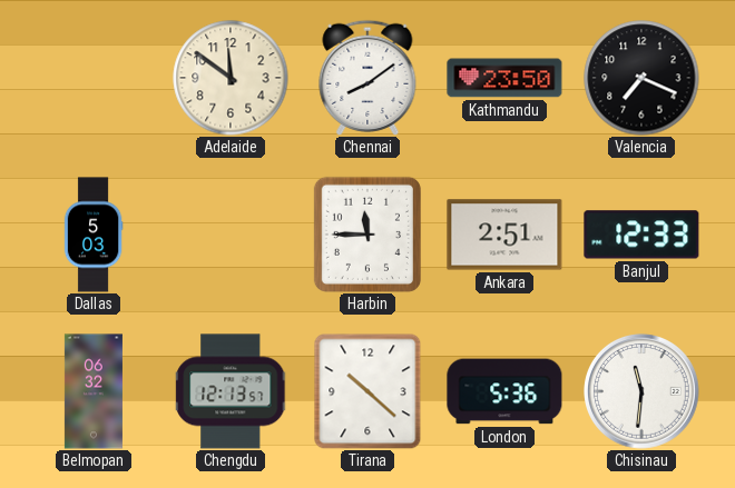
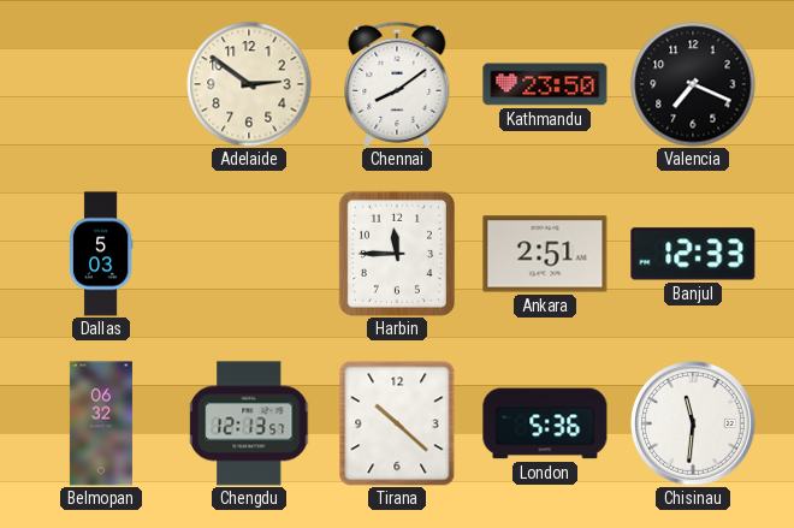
Adelaide: 11:51 -> 2:51 (249, 84)
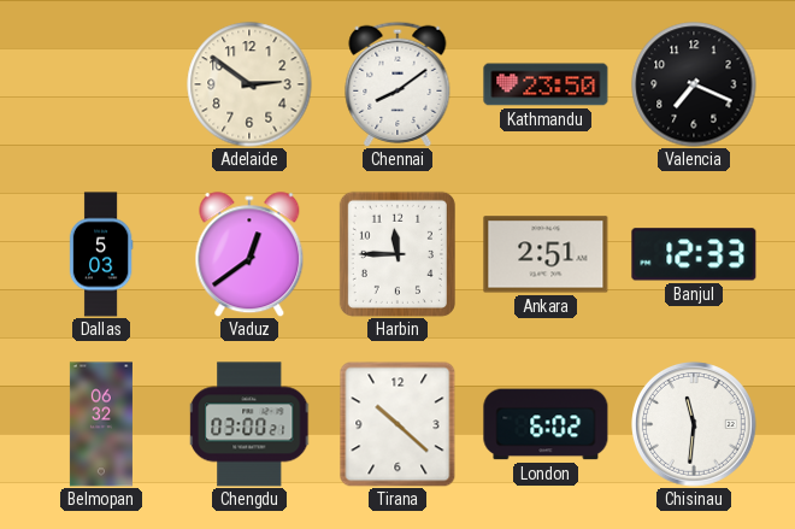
Vaduz: none -> 12:39 (249, 254)
Chengdu: 12:13 -> 03:00 (251, 424)
London: 5:36 -> 6:02 (546, 424)
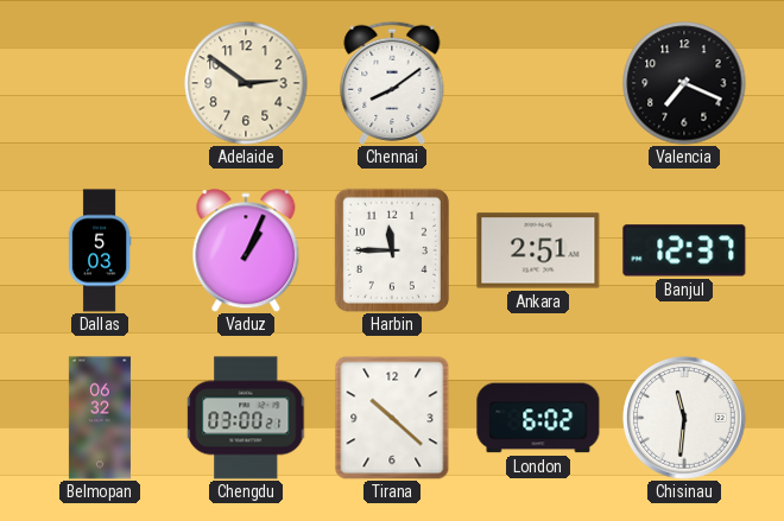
Kathmandu: 23:50 -> none (546, 84)
Vaduz: 12:39 -> 1:04 (246, 250)
Banjul: 12:33 -> 12:37 (684, 250)
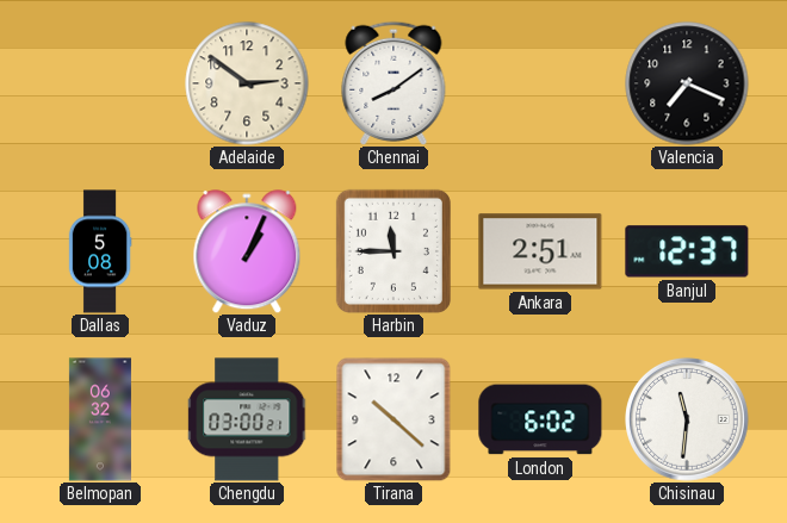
Dallas: 5:03 -> 5:08 (100, 251)
